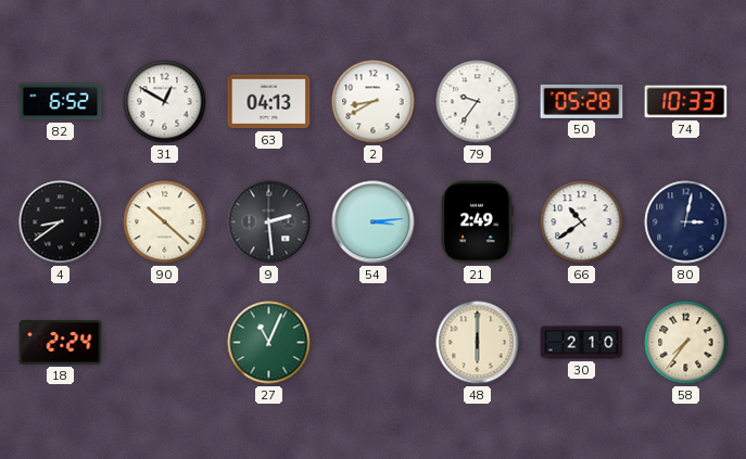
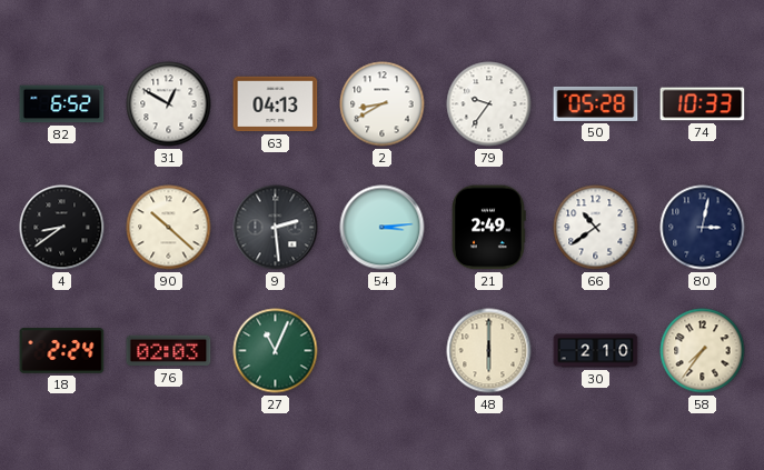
76: none -> 02:03 (169, 351)
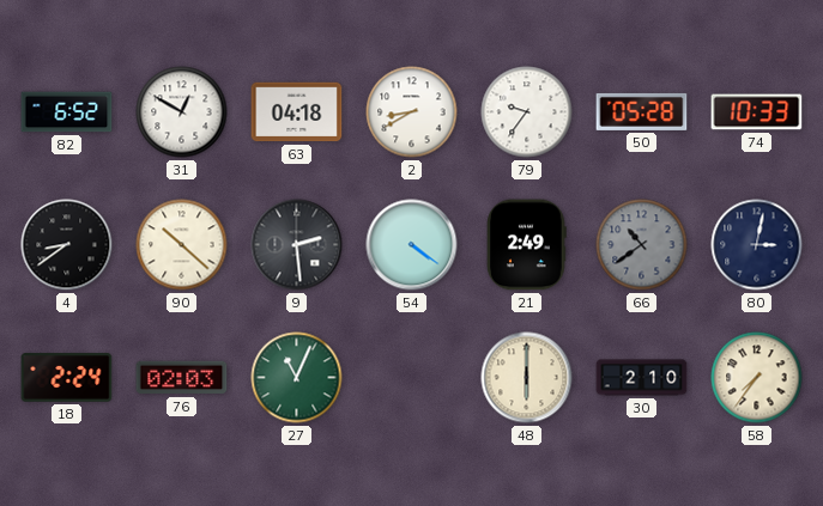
63: 04:13 -> 04:18 (297, 112)
54: 3:14 -> 4:21 (412, 245)
66 dial: white -> grey (642, 245)
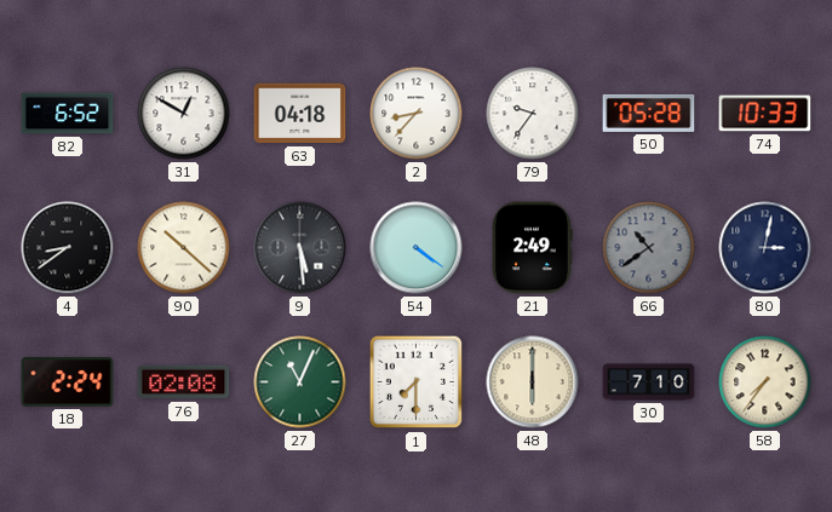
2: 8:40 -> 8:37 (417, 114)
9: 2:29 -> 5:29 (300, 248)
76: 02:03 -> 02:08 (184, 382)
1: none -> 7:30 (417, 382)
30: 2:10 -> 7:10 (649, 382)
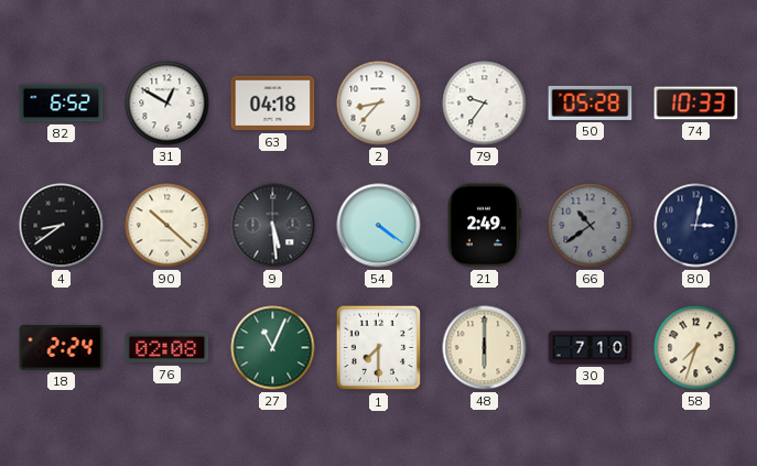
58: 7:36 -> 7:33 (696, 348)
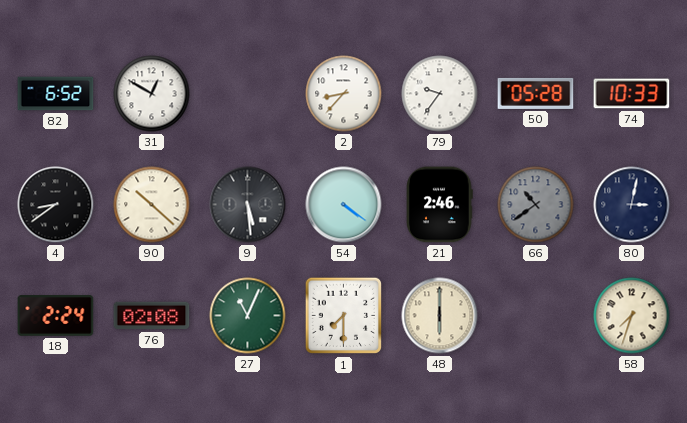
63: 04:18 -> none (273, 104)
21: 2:49 -> 2:46 (440, 205)
30: 7:10 -> none (591, 348)
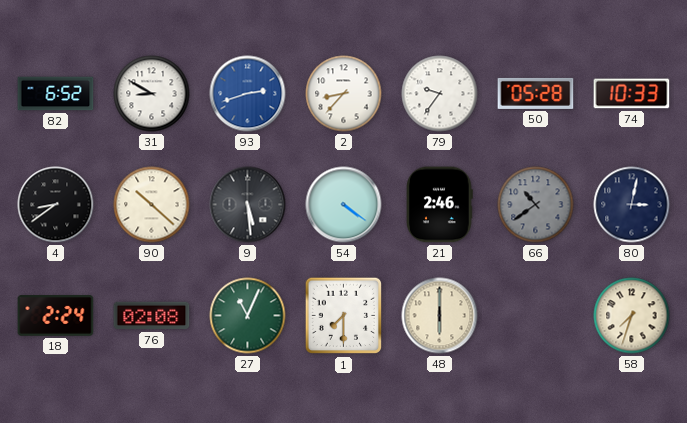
31: 12:50 -> 8:50 (152, 94)
93: none -> 2:42 (248, 94)
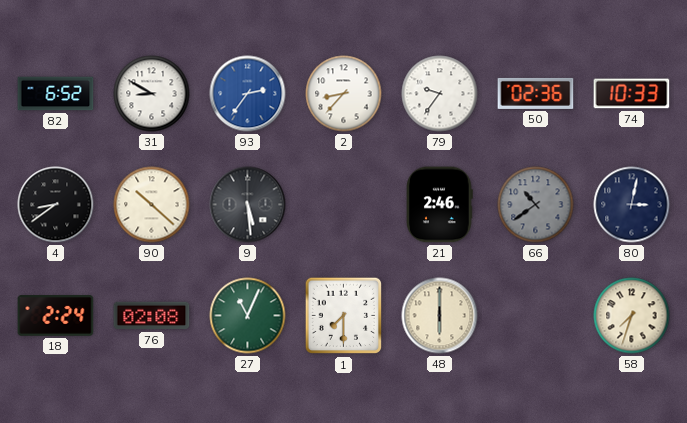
93: 2:42 -> 2:36 (248, 94)
50: 05:28 -> 02:36 (536, 93)
54: 4:21 -> none (344, 205)
